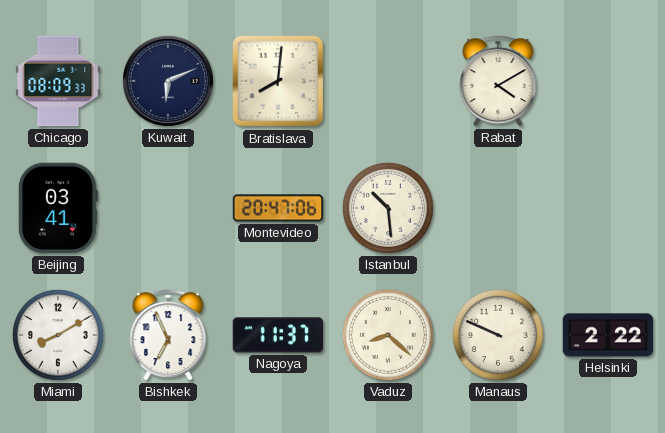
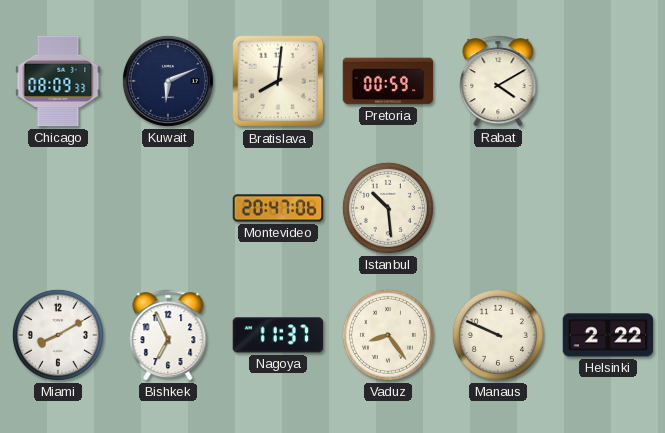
Pretoria: none -> 00:59 (388, 81)
Beijing: 03:41 -> none (58, 208)
Vaduz: 8:22 -> 8:24 (388, 335)
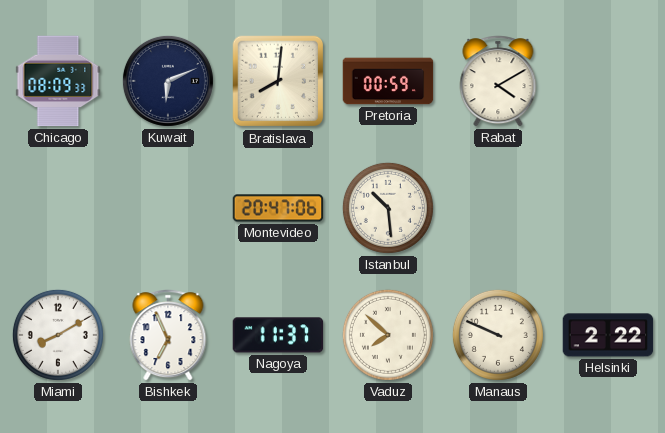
Vaduz: 8:24 -> 7:52 (388, 335)
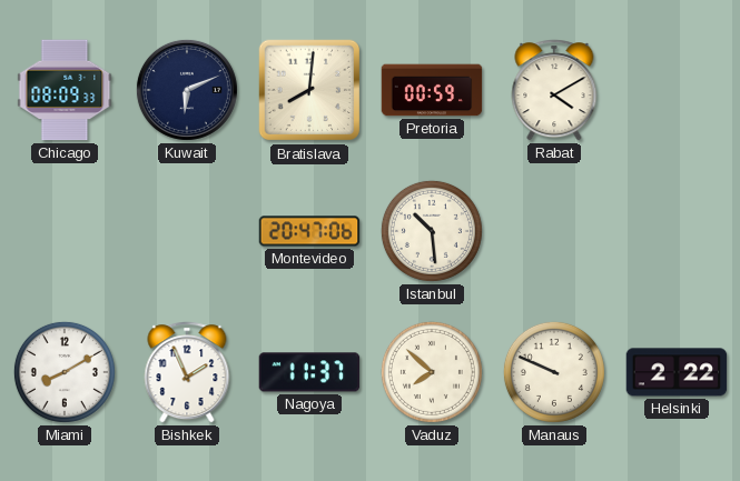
Bishkek: 6:56 -> 1:56 (187, 372)
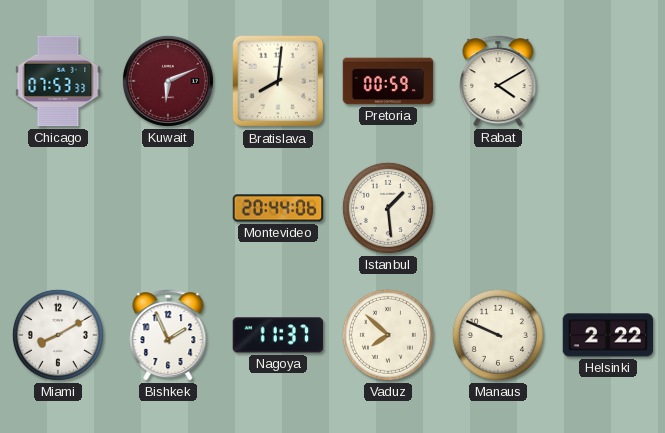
Chicago: 08:09 -> 07:53 (58, 81)
Kuwait dial: navy -> burgundy (168, 81)
Montevideo: 20:47 -> 20:44 (278, 208)
Istanbul: 10:29 -> 1:29 (388, 208)
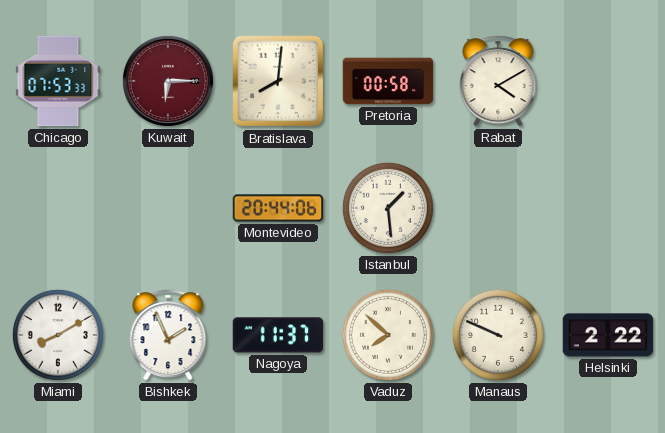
Kuwait: 6:11 -> 6:15 (168, 81)
Pretoria: 00:59 -> 00:58 (388, 81)
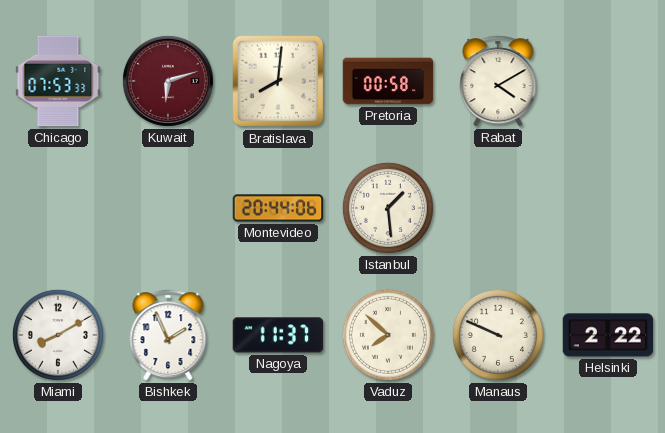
Kuwait: 6:15 -> 6:12 (168, 81)
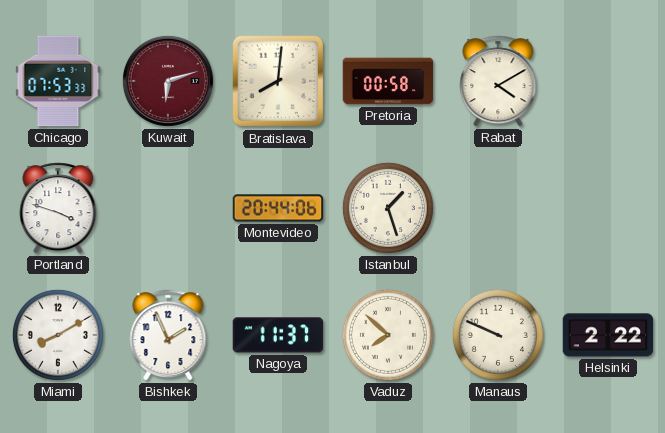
Portland: none -> 3:48 (58, 208)
Istanbul: 1:29 -> 1:27 (388, 208)
